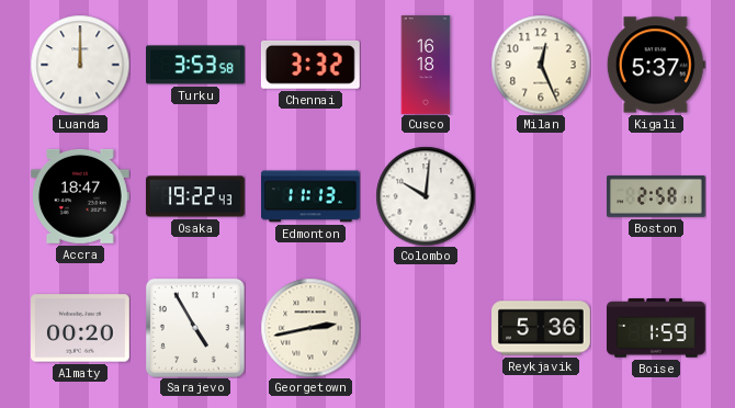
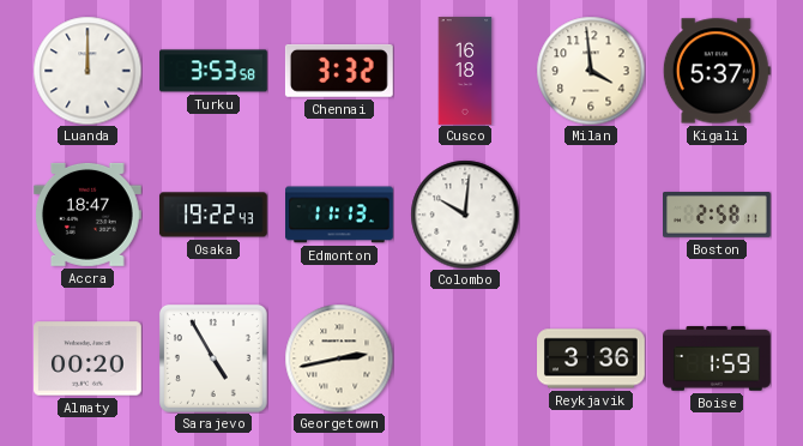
Milan: 12:26 -> 3:59 (591, 71)
Reykjavik: 5:36 -> 3:36 (592, 358)
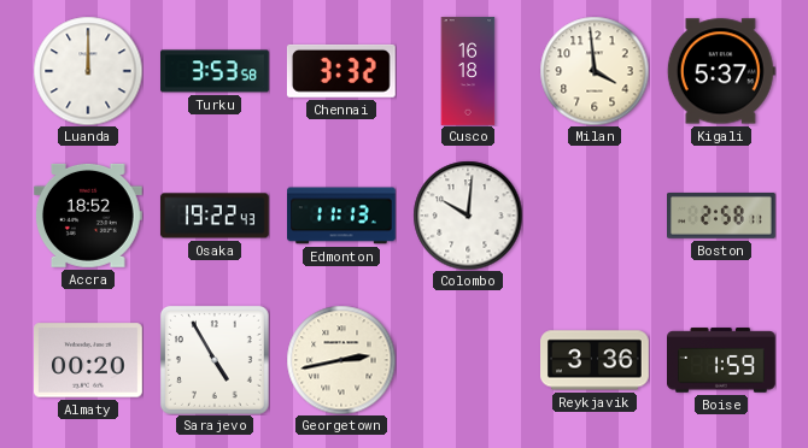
Accra: 18:47 -> 18:52 (88, 216)
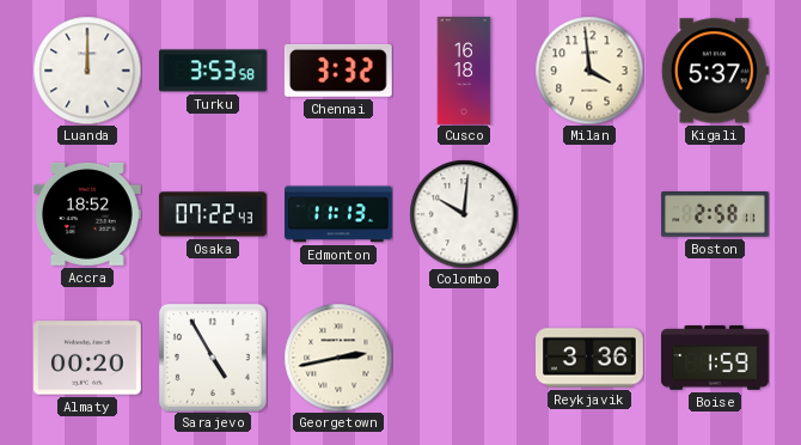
Osaka: 19:22 -> 07:22 (213, 214)
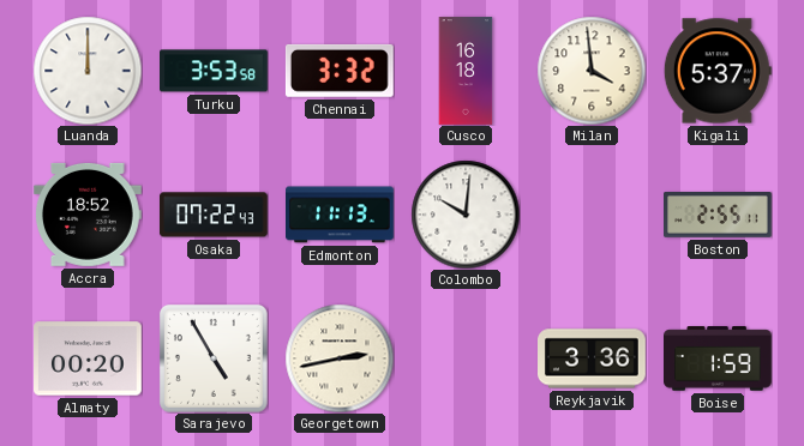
Boston: 2:58 -> 2:55 (719, 215)
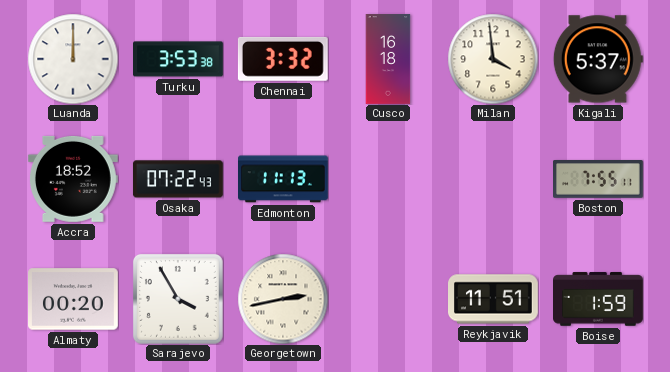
Turku: 3:53:58 -> 3:53:38 (179, 59)
Colombo: 10:01 -> none (466, 215)
Boston: 2:55 -> 7:55 (599, 179)
Sarajevo: 4:55 -> 3:55 (178, 299)
Reykjavik: 3:36 -> 11:51 (494, 299)
